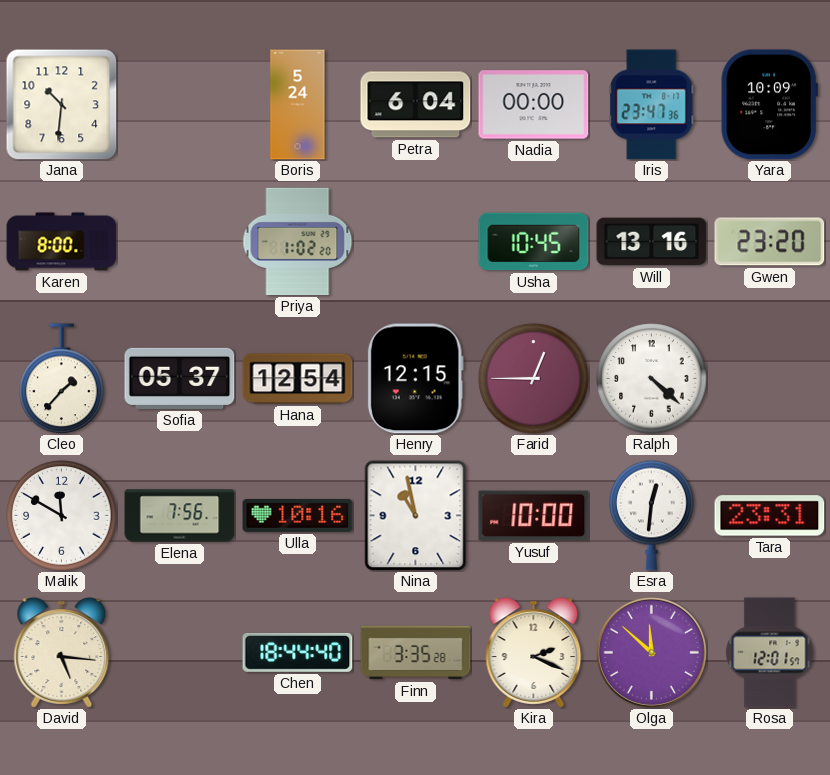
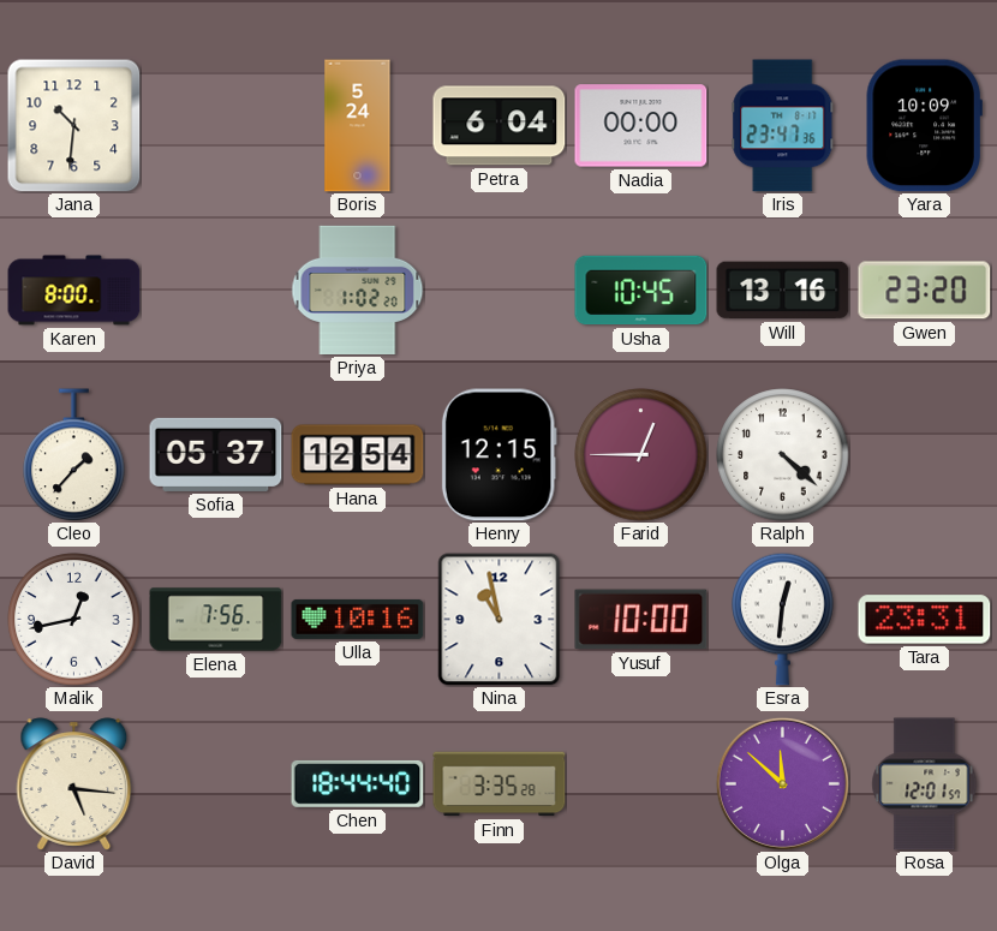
Malik: 11:50 -> 12:43 (74, 620)
Kira: 2:19 -> none (534, 653)
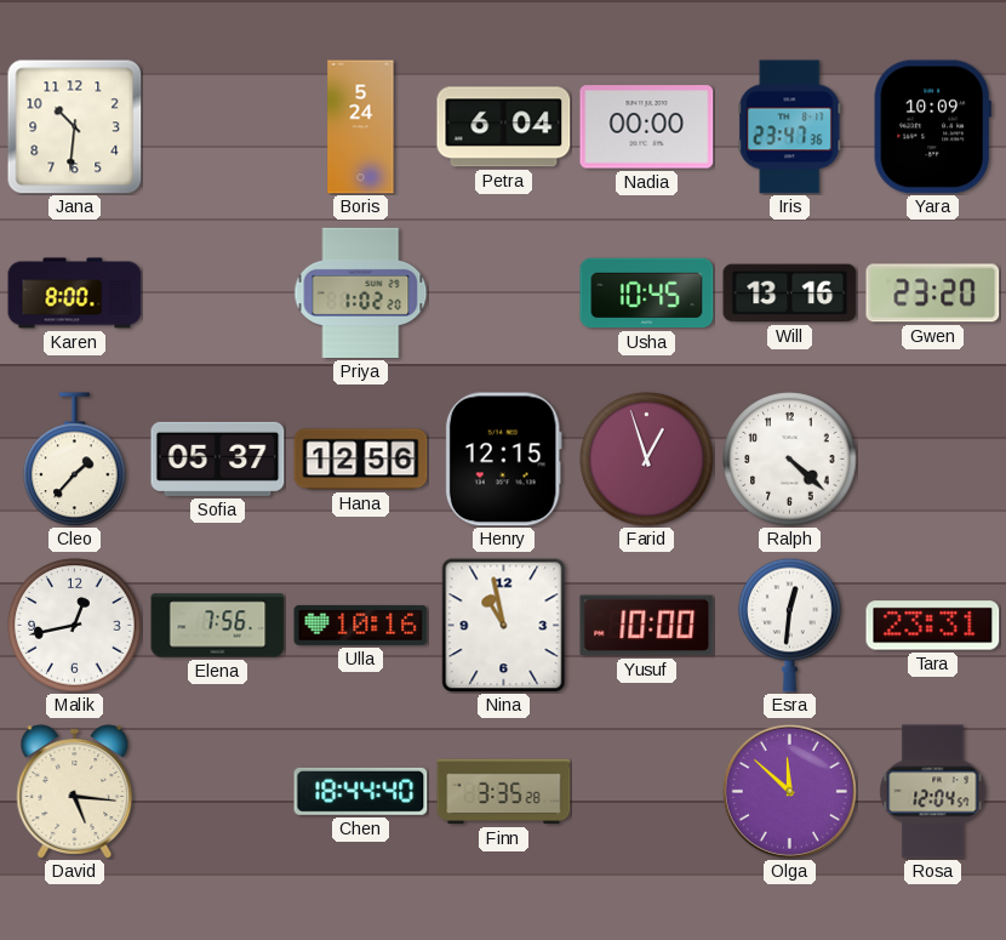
Hana: 12:54 -> 12:56 (361, 460)
Farid: 12:45 -> 12:57 (647, 460)
Rosa: 12:01 -> 12:04 (933, 792)
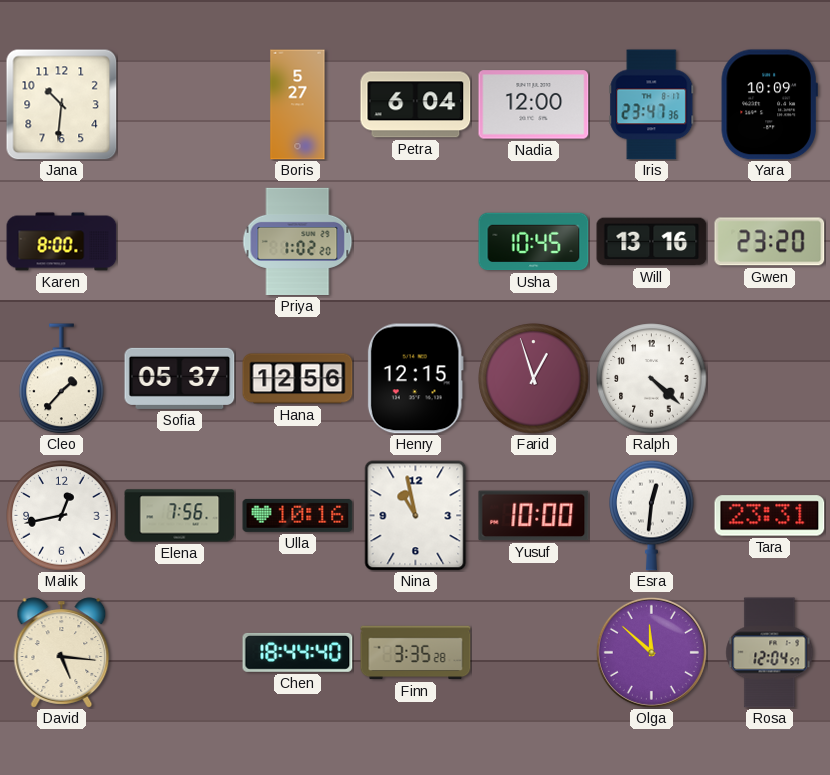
Boris: 5:24 -> 5:27 (298, 105)
Nadia: 00:00 -> 12:00 (534, 105)
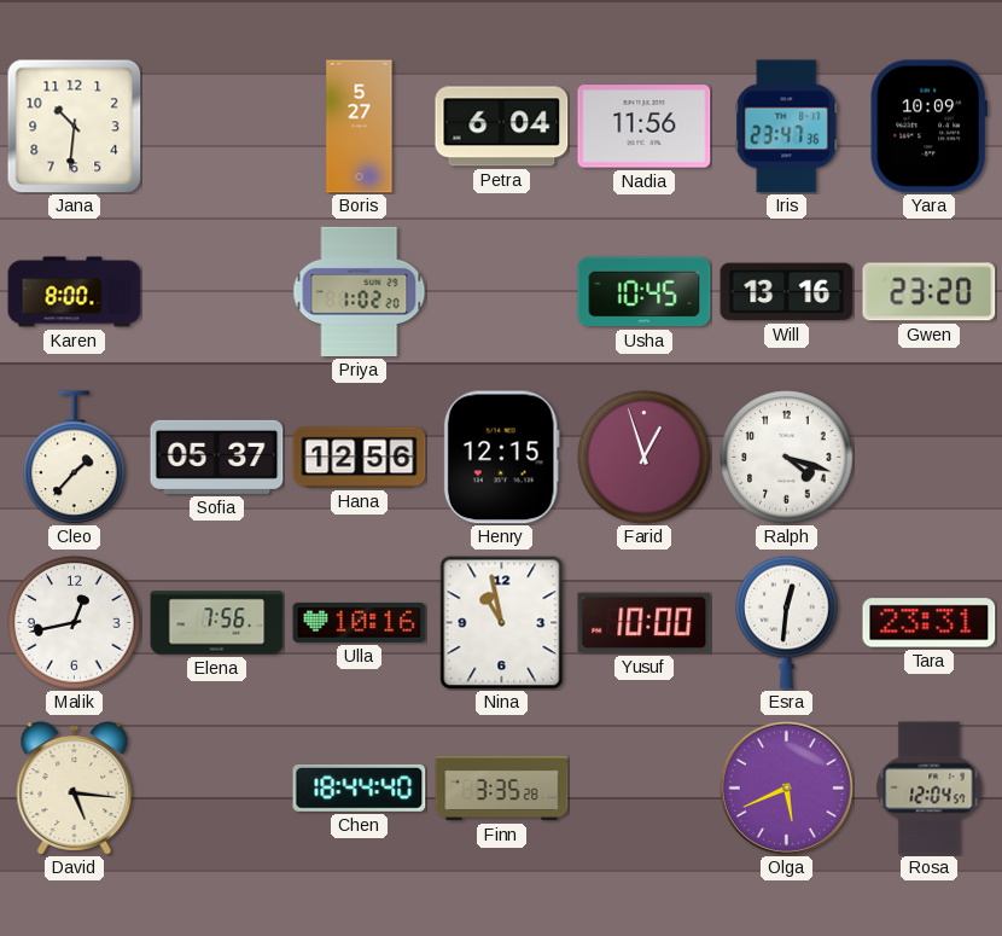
Nadia: 12:00 -> 11:56 (645, 127)
Ralph: 4:22 -> 4:18 (787, 458)
Olga: 11:52 -> 5:41 (786, 787)
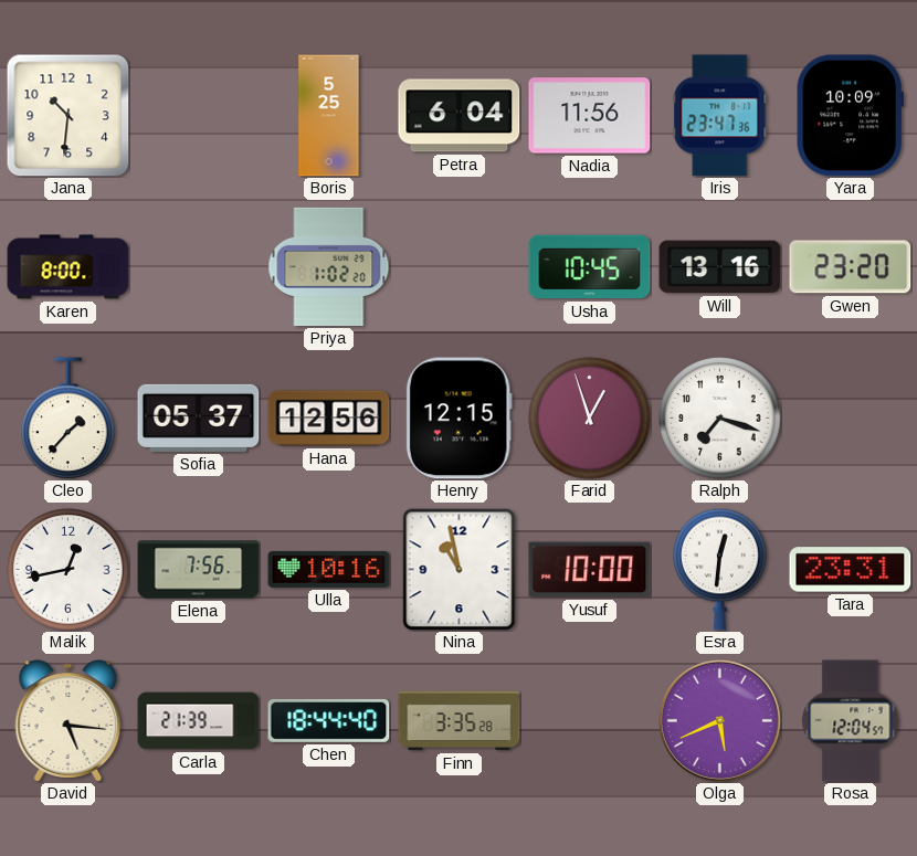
Boris: 5:27 -> 5:25 (329, 116)
Ralph: 4:18 -> 7:18 (720, 419)
Carla: none -> 21:39 (199, 721)
